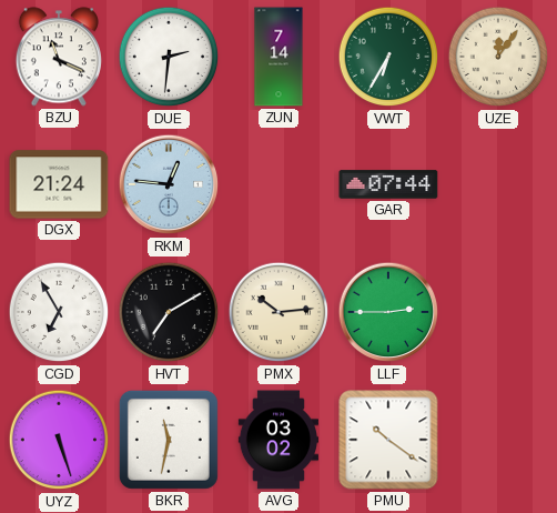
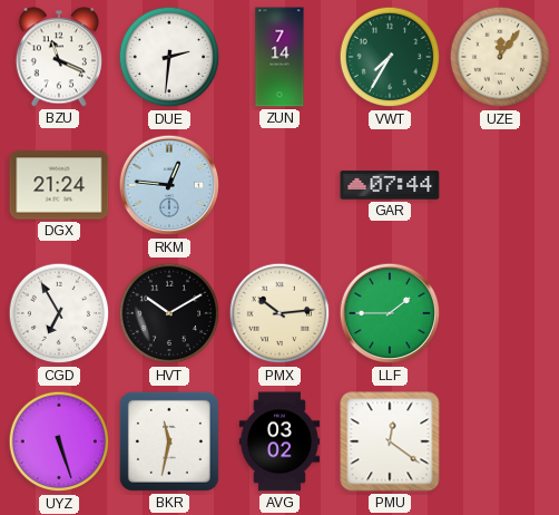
VWT: 6:35 -> 7:35 (390, 57)
HVT: 7:10 -> 10:10 (169, 313)
LLF: 2:45 -> 1:45 (390, 313)
PMU: 10:21 -> 12:21 (390, 441)
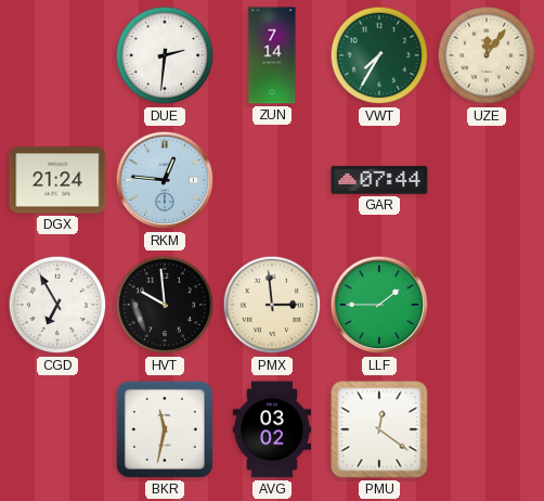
BZU: 11:19 -> none (59, 57)
HVT: 10:10 -> 9:59 (165, 305)
PMX: 10:14 -> 2:59 (272, 305)
UYZ: 5:27 -> none (59, 441)
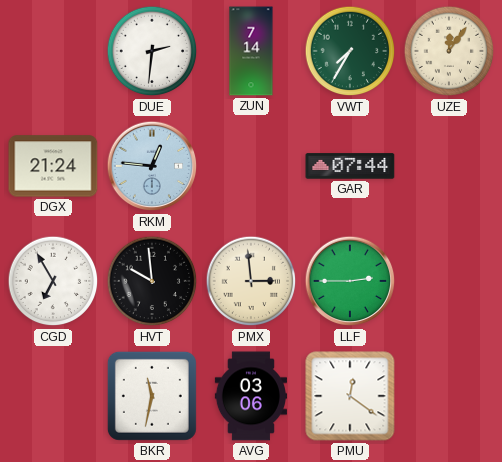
LLF: 1:45 -> 2:45 (350, 281)
AVG: 03:02 -> 03:06 (250, 396)
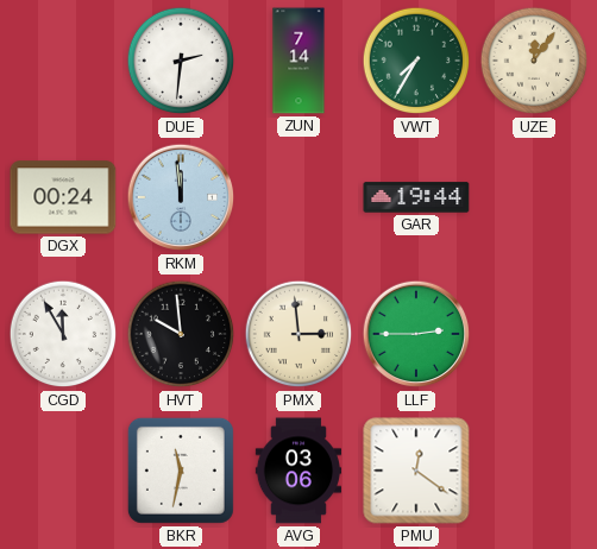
DGX: 21:24 -> 00:24 (63, 197)
RKM: 12:46 -> 11:59 (181, 197)
GAR: 07:44 -> 19:44 (416, 197)
CGD: 6:55 -> 11:55 (63, 334)
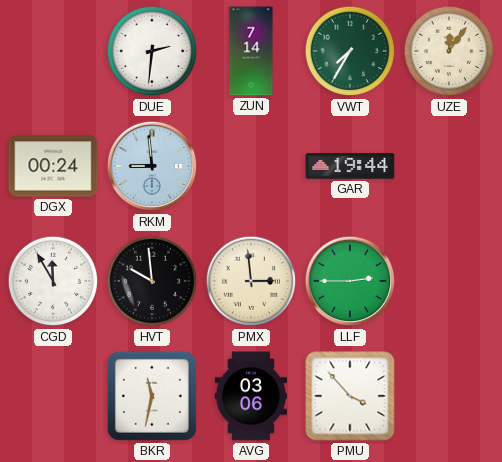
RKM: 11:59 -> 8:59 (152, 166)
PMU: 12:21 -> 3:53 (350, 396)
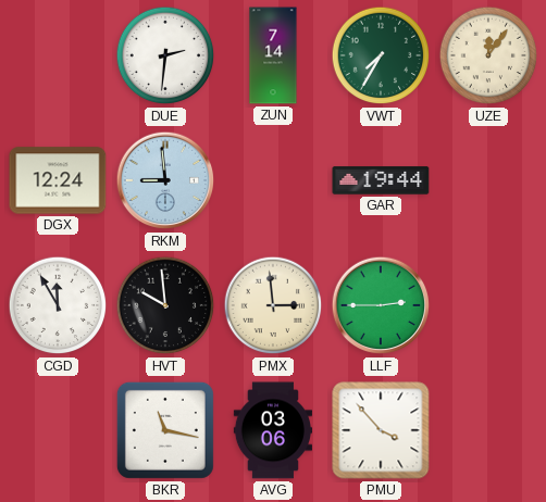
DGX: 00:24 -> 12:24 (58, 180)
BKR: 11:32 -> 11:17 (165, 430)
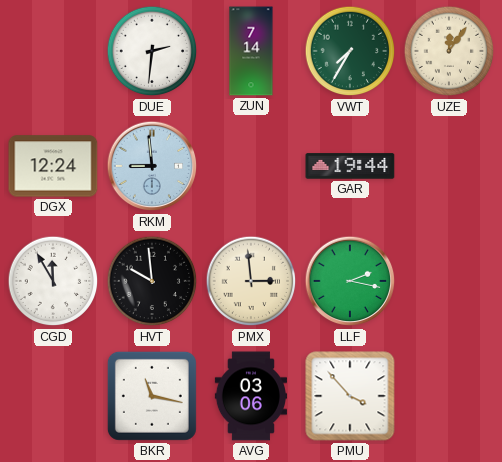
LLF: 2:45 -> 2:17 (350, 281)
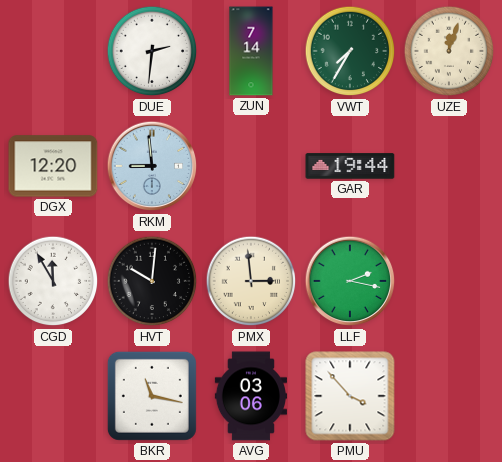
UZE: 12:06 -> 12:03 (449, 51)
DGX: 12:24 -> 12:20 (53, 166)
HVT: 9:59 -> 10:01 (152, 281)
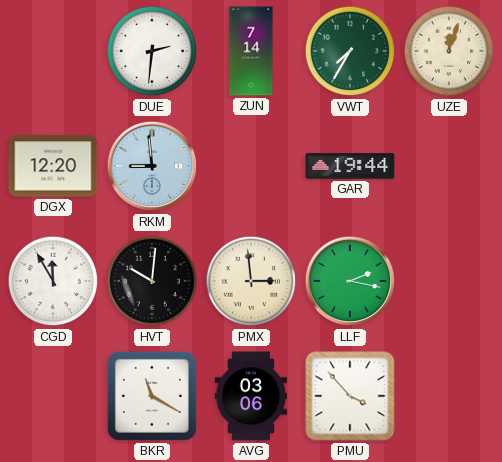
BKR: 11:17 -> 11:20 (152, 396)
